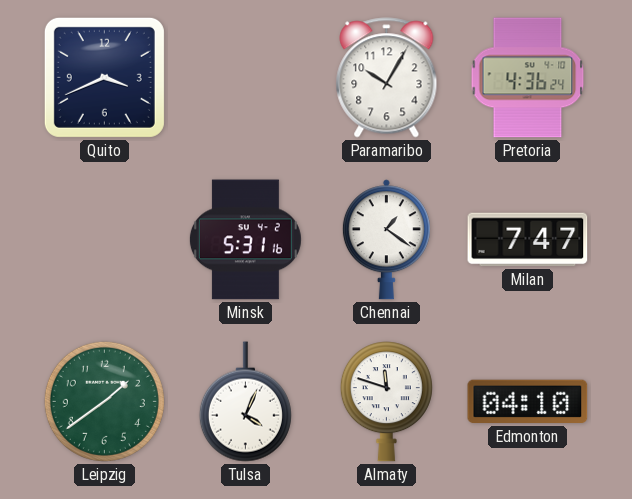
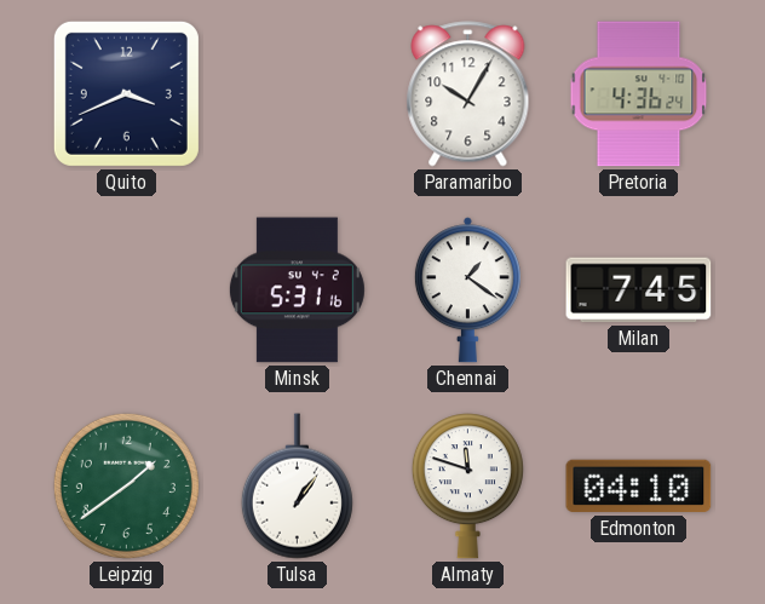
Milan: 7:47 -> 7:45 (639, 291)
Tulsa: 4:04 -> 1:06 (297, 487)
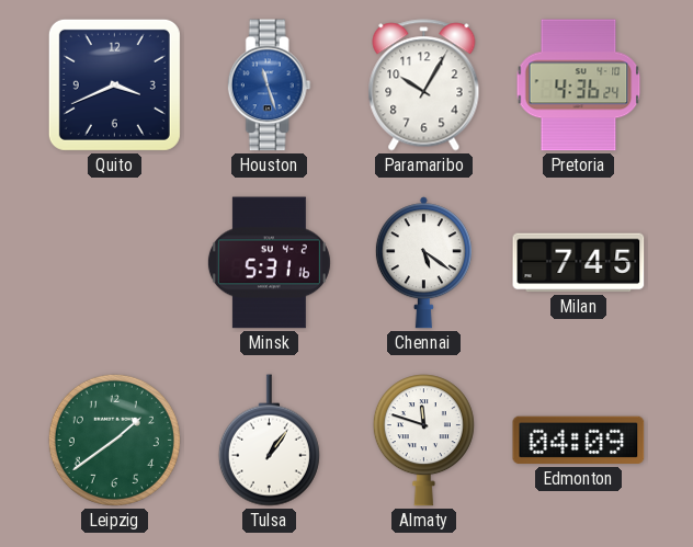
Houston: none -> 11:27 (269, 86)
Chennai: 1:21 -> 5:21 (423, 263)
Edmonton: 04:10 -> 04:09 (579, 441)
